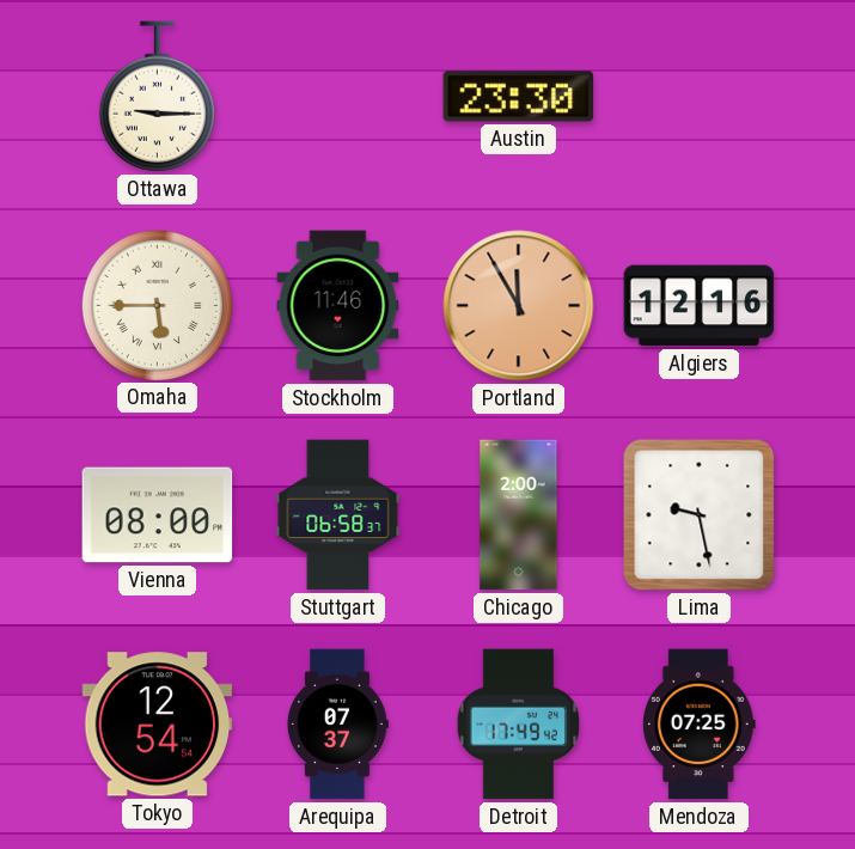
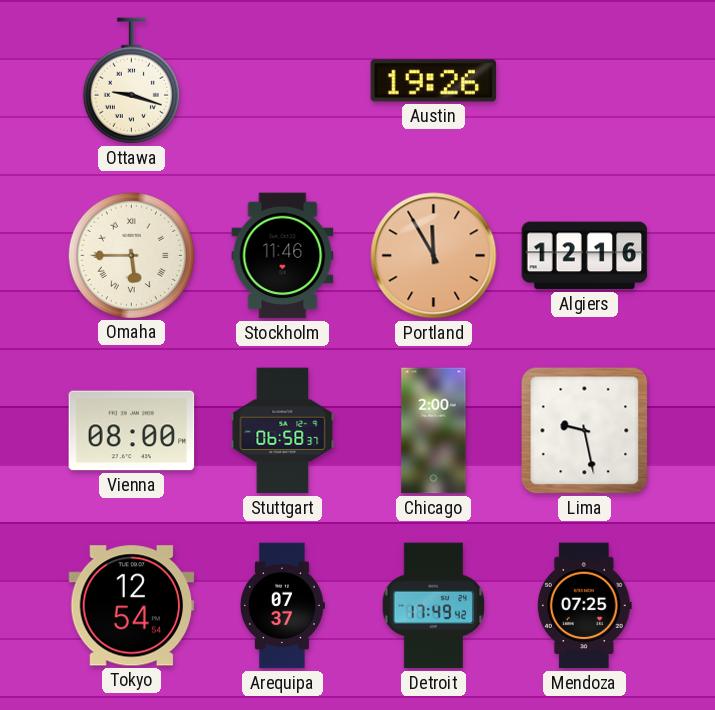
Ottawa: 9:15 -> 9:18 (131, 81)
Austin: 23:30 -> 19:26 (434, 81)
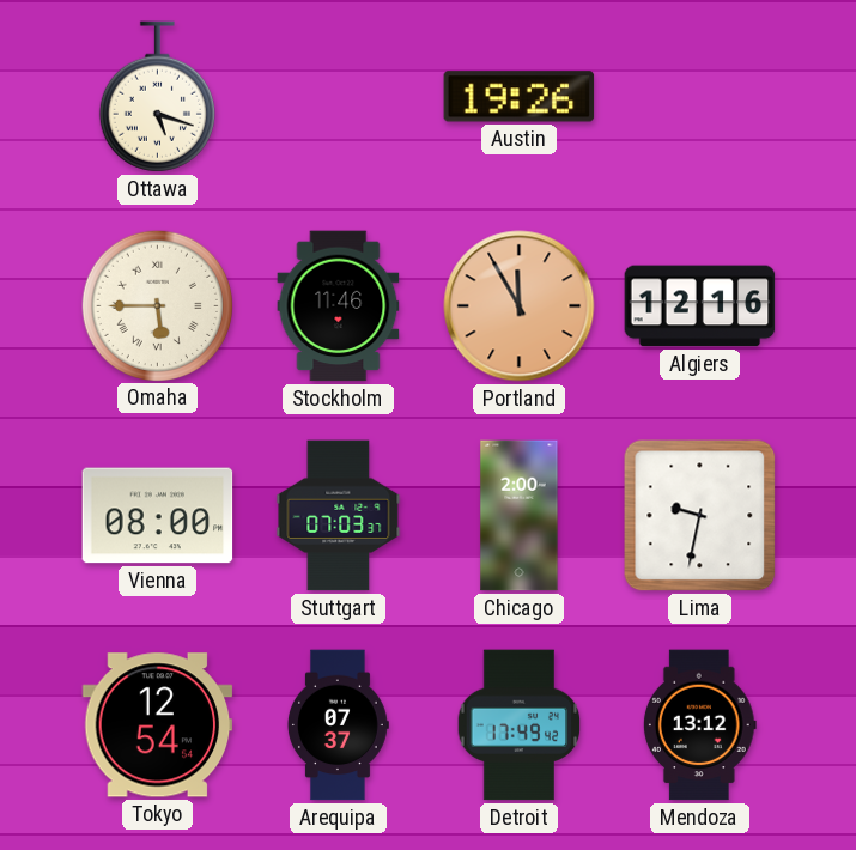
Ottawa: 9:18 -> 5:18 (157, 97)
Stuttgart: 06:58 -> 07:03 (339, 516)
Lima: 9:28 -> 9:32 (700, 516)
Mendoza: 07:25 -> 13:12 (699, 725)
